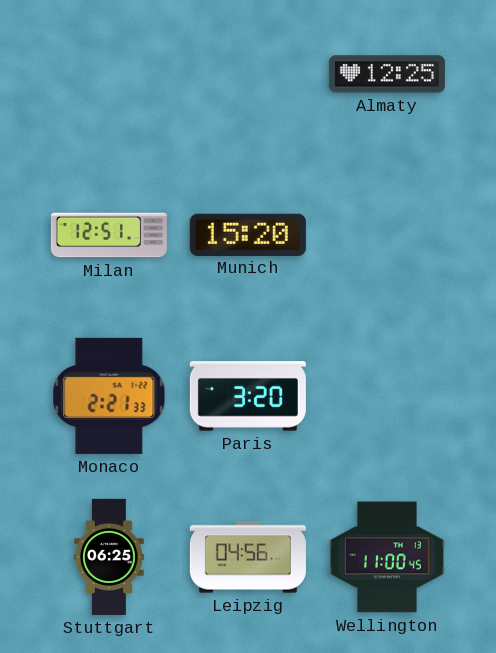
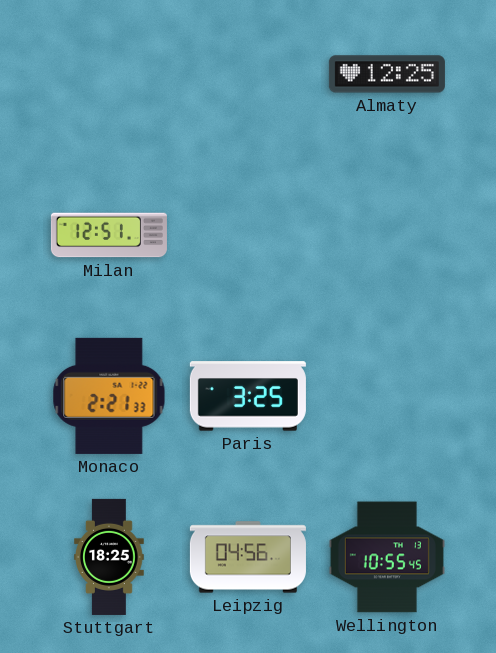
Munich: 15:20 -> none (248, 234)
Paris: 3:20 -> 3:25 (248, 396)
Stuttgart: 06:25 -> 18:25 (109, 557)
Wellington: 11:00 -> 10:55 (387, 557)
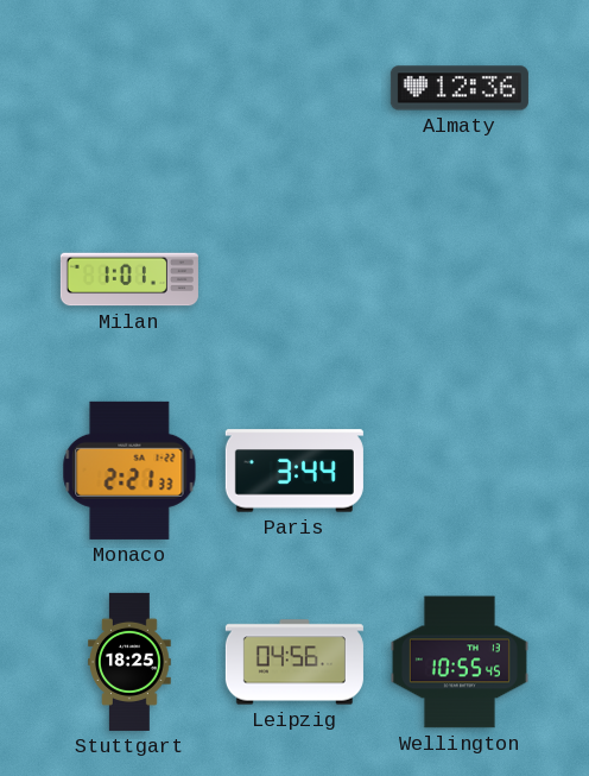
Almaty: 12:25 -> 12:36 (460, 88)
Milan: 12:51 -> 1:01 (129, 279)
Paris: 3:25 -> 3:44 (294, 471)
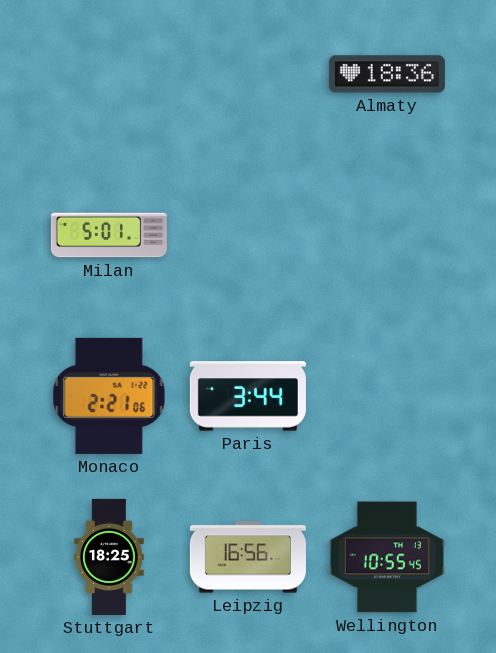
Almaty: 12:36 -> 18:36 (387, 74)
Milan: 1:01 -> 5:01 (109, 235)
Monaco: 2:21:33 -> 2:21:06 (109, 396)
Leipzig: 04:56 -> 16:56 (248, 557)
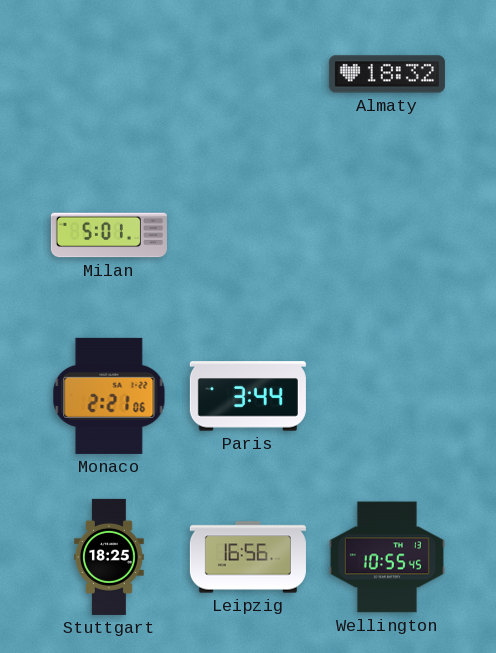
Almaty: 18:36 -> 18:32 (387, 74)
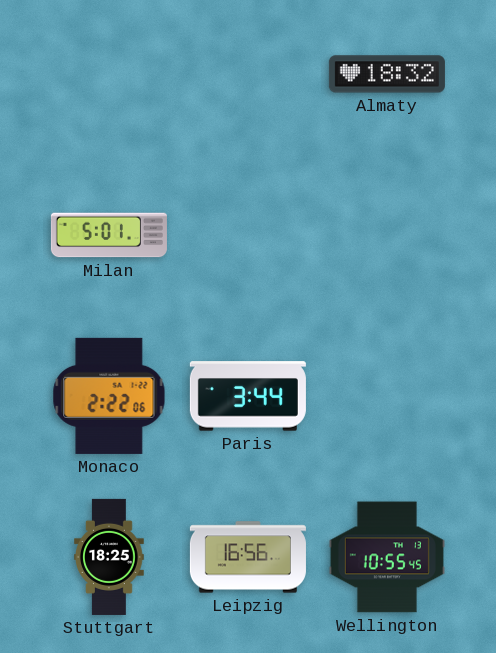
Monaco: 2:21 -> 2:22 (109, 396)
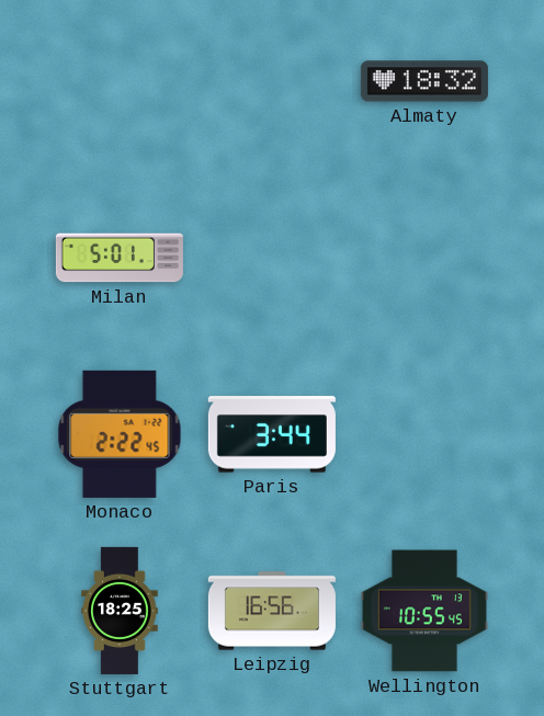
Monaco: 2:22:06 -> 2:22:45 (120, 434)
